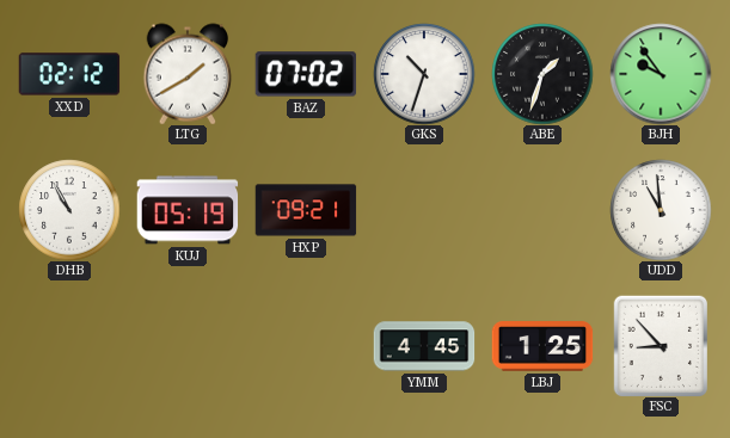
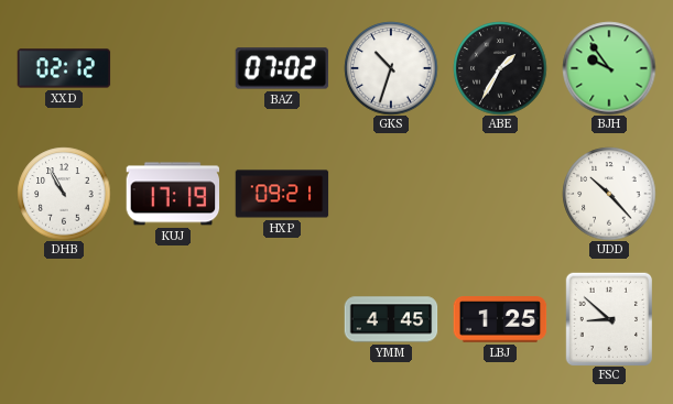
LTG: 1:40 -> none (188, 74)
ABE: 1:33 -> 1:35 (500, 68)
KUJ: 05:19 -> 17:19 (173, 194)
UDD: 10:59 -> 10:23 (609, 194)
FSC: 8:53 -> 8:52 (608, 319)
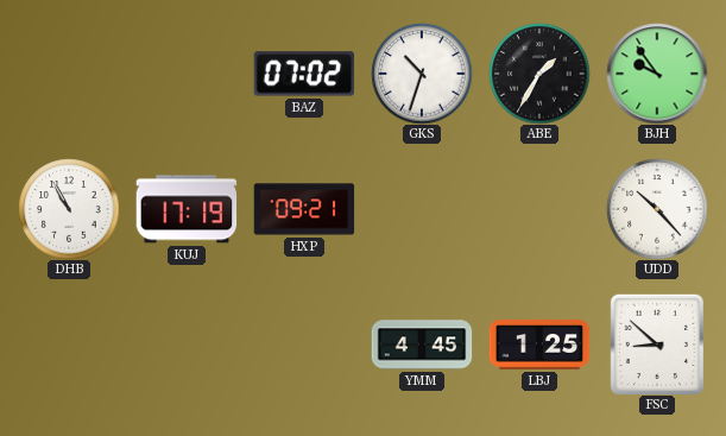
XXD: 02:12 -> none (64, 68)
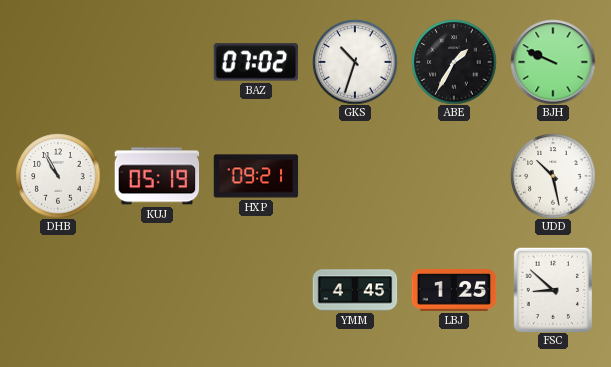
BJH: 9:54 -> 9:49 (553, 62)
KUJ: 17:19 -> 05:19 (157, 176)
UDD: 10:23 -> 10:28 (553, 176)
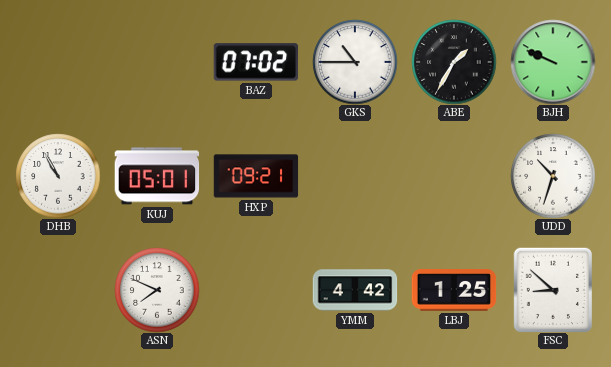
GKS: 10:33 -> 10:45 (355, 62)
KUJ: 05:19 -> 05:01 (157, 176)
UDD: 10:28 -> 10:33 (553, 176)
ASN: none -> 7:49 (157, 290)
YMM: 4:45 -> 4:42 (355, 290)
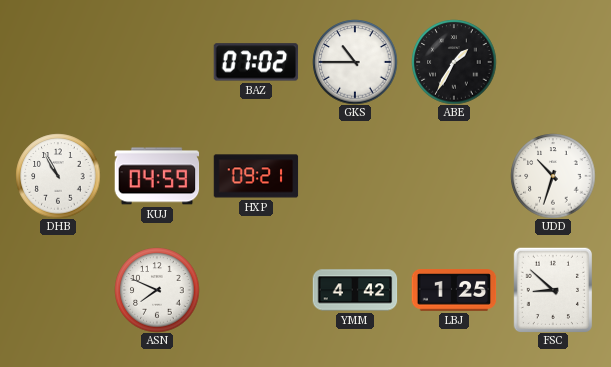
BJH: 9:49 -> none (553, 62)
KUJ: 05:01 -> 04:59 (157, 176)
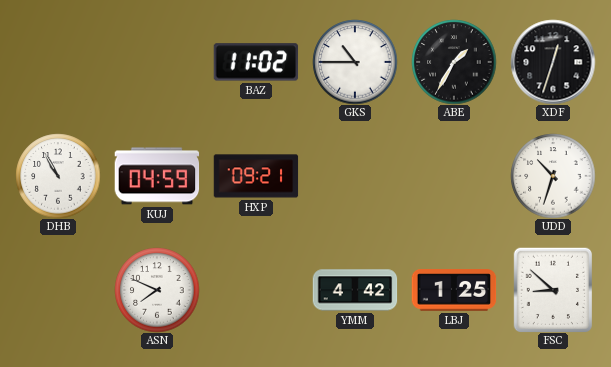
BAZ: 07:02 -> 11:02 (256, 62)
XDF: none -> 12:33 (553, 62)
